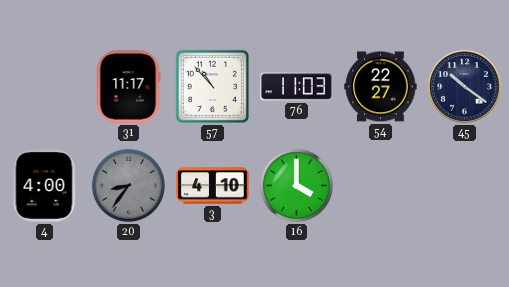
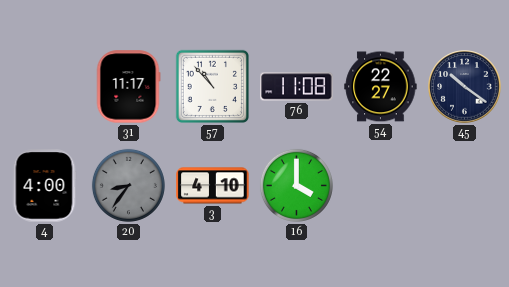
76: 11:03 -> 11:08 (297, 87)
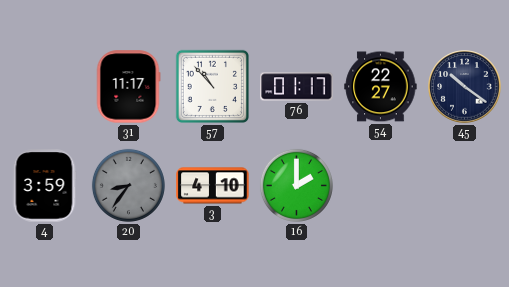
76: 11:08 -> 01:17 (297, 87)
4: 4:00 -> 3:59 (44, 186)
16: 4:00 -> 2:00 (296, 185)
